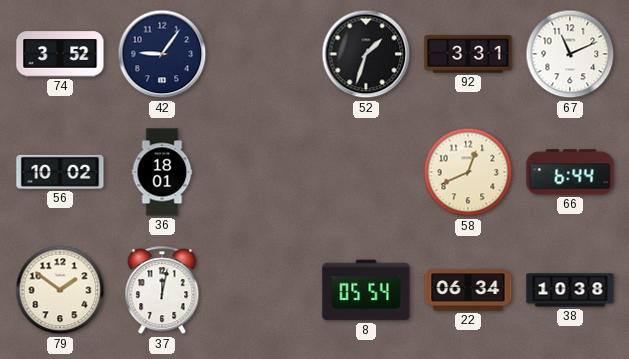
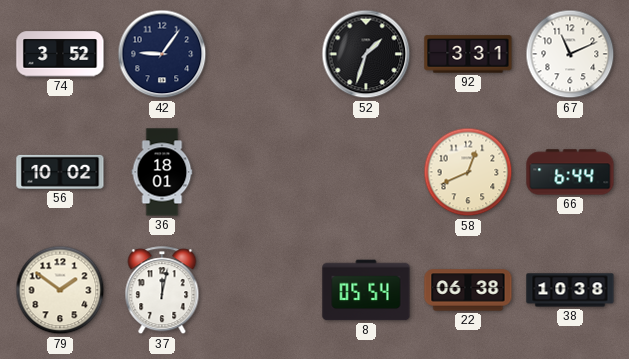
22: 06:34 -> 06:38 (468, 290)
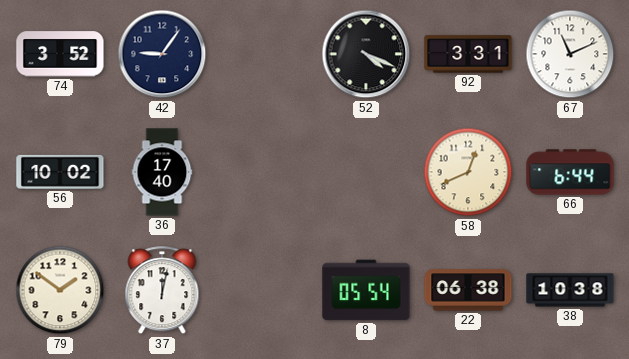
52: 1:33 -> 4:19 (366, 54)
36: 18:01 -> 17:40 (162, 172)
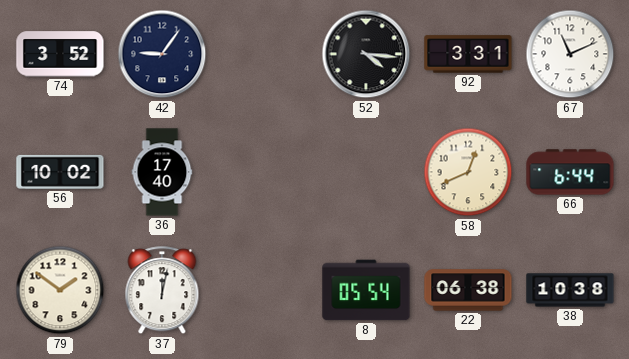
52: 4:19 -> 4:16 (366, 54)
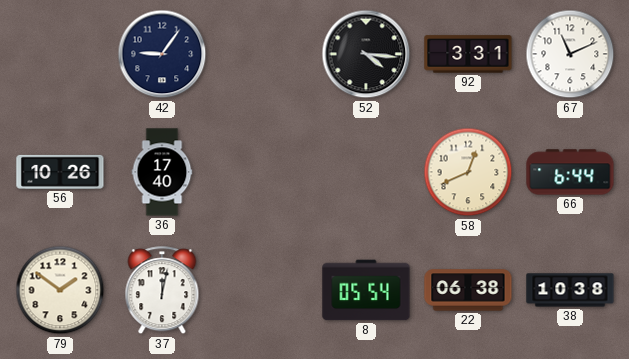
74: 3:52 -> none (60, 54)
56: 10:02 -> 10:26 (60, 172)
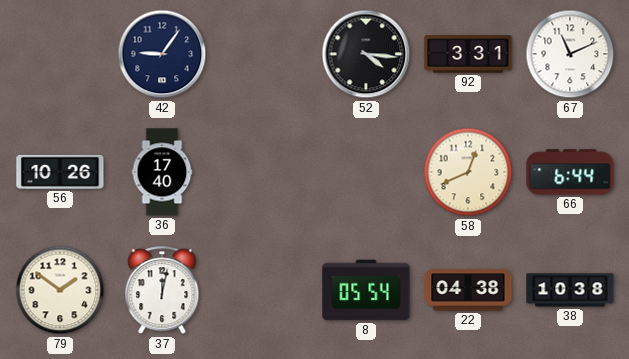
22: 06:38 -> 04:38 (468, 290)
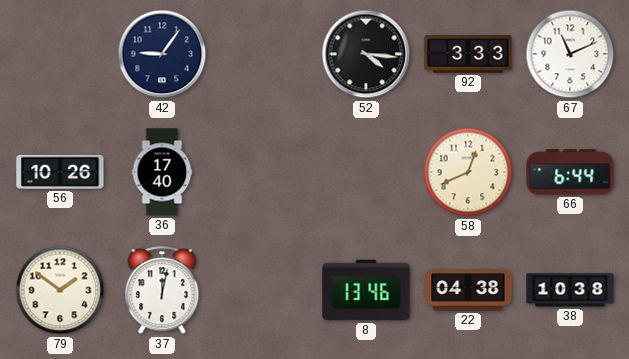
92: 3:31 -> 3:33 (468, 54)
8: 05:54 -> 13:46 (366, 290)
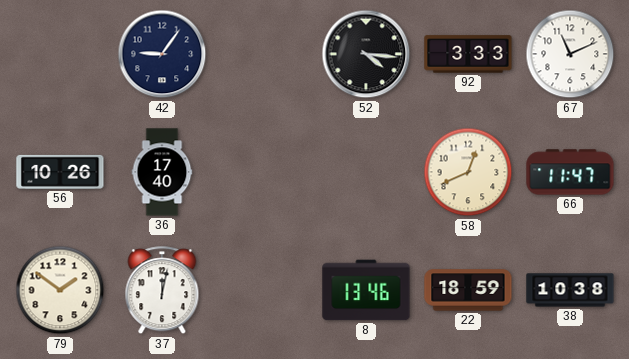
66: 6:44 -> 11:47 (570, 172)
22: 04:38 -> 18:59 (468, 290)
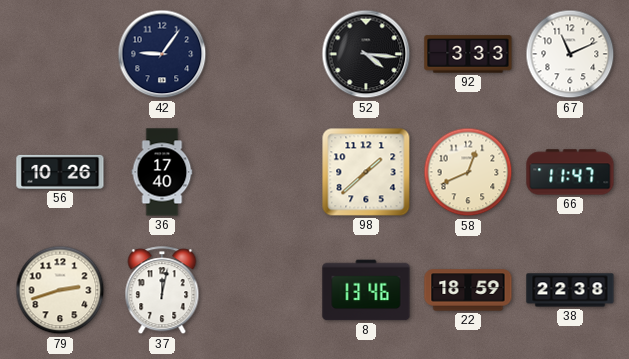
98: none -> 1:38 (366, 172)
79: 1:51 -> 2:42 (60, 290)
38: 10:38 -> 22:38 (570, 290)
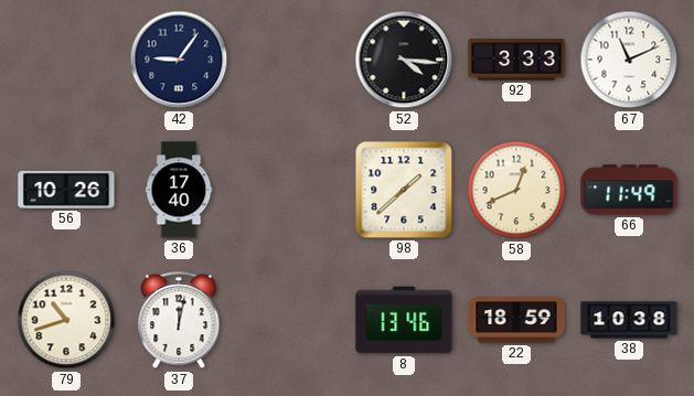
66: 11:47 -> 11:49 (629, 190)
79: 2:42 -> 10:42 (66, 320)
38: 22:38 -> 10:38 (629, 320)
